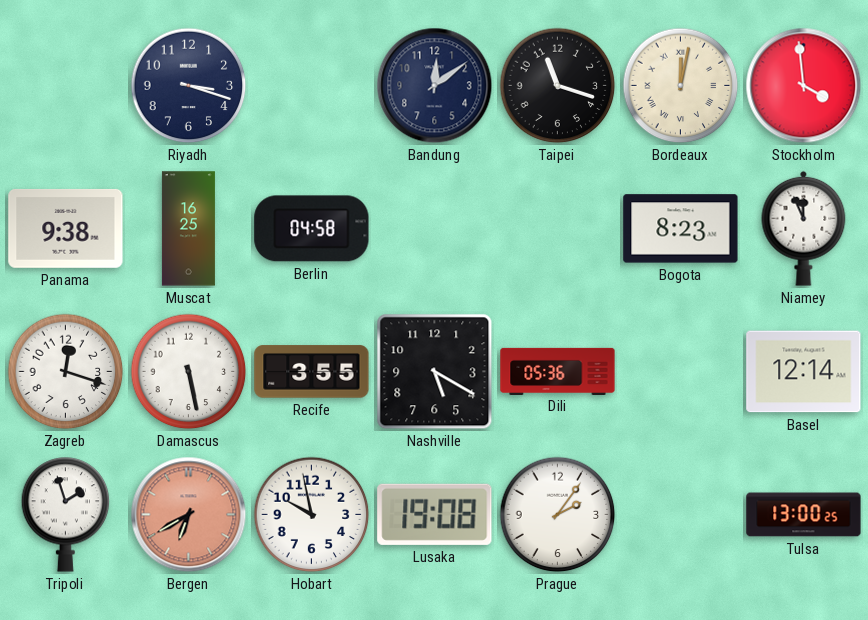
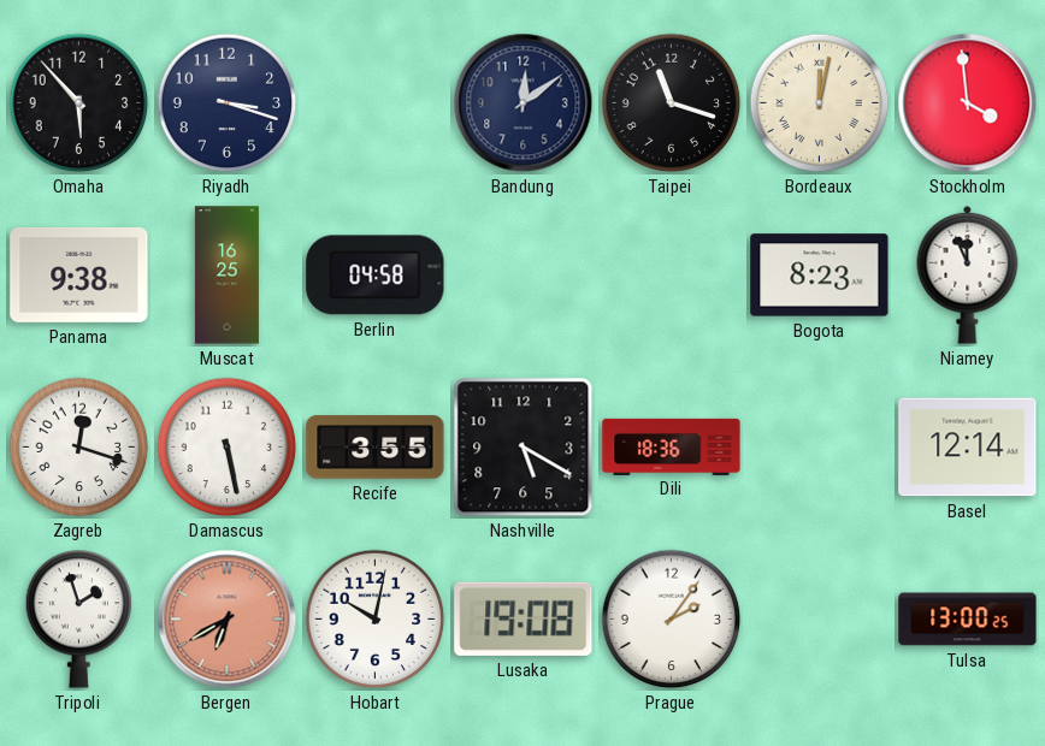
Omaha: none -> 5:53 (79, 103)
Dili: 05:36 -> 18:36 (672, 446)
Hobart: 9:58 -> 10:02 (376, 620)
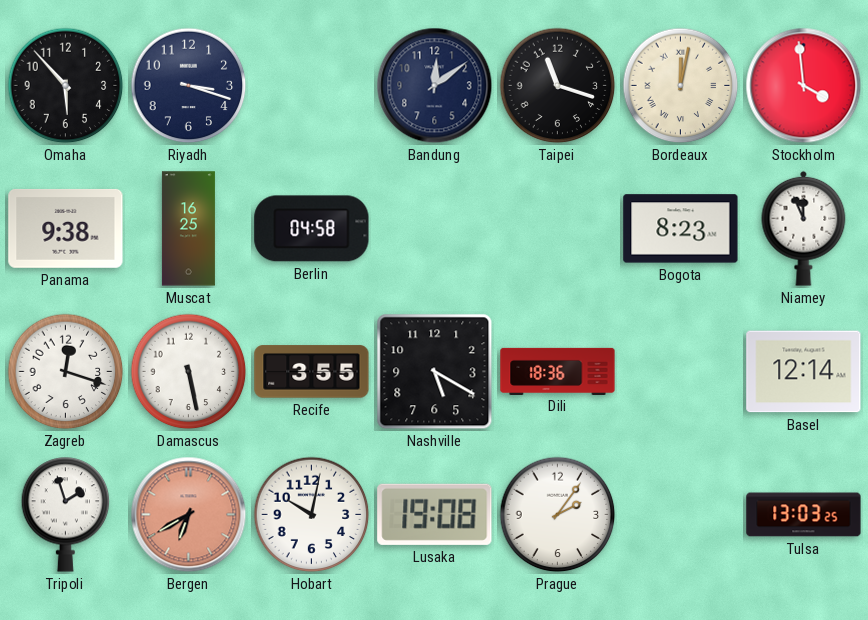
Tulsa: 13:00 -> 13:03 (804, 515)
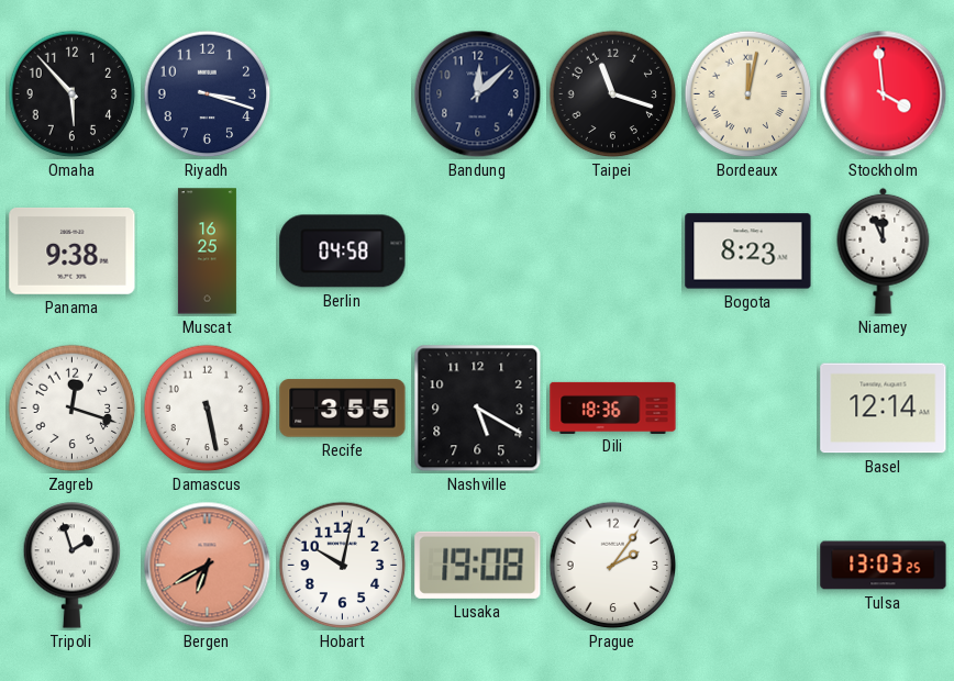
Bandung: 12:09 -> 12:08 (478, 94)
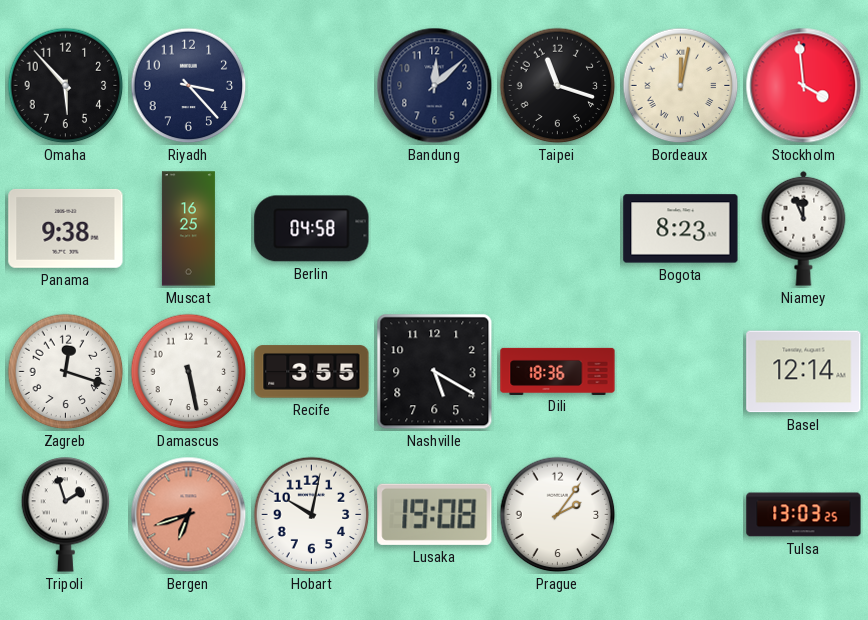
Riyadh: 3:18 -> 3:23 (189, 86)
Bergen: 6:40 -> 6:42 (189, 515)
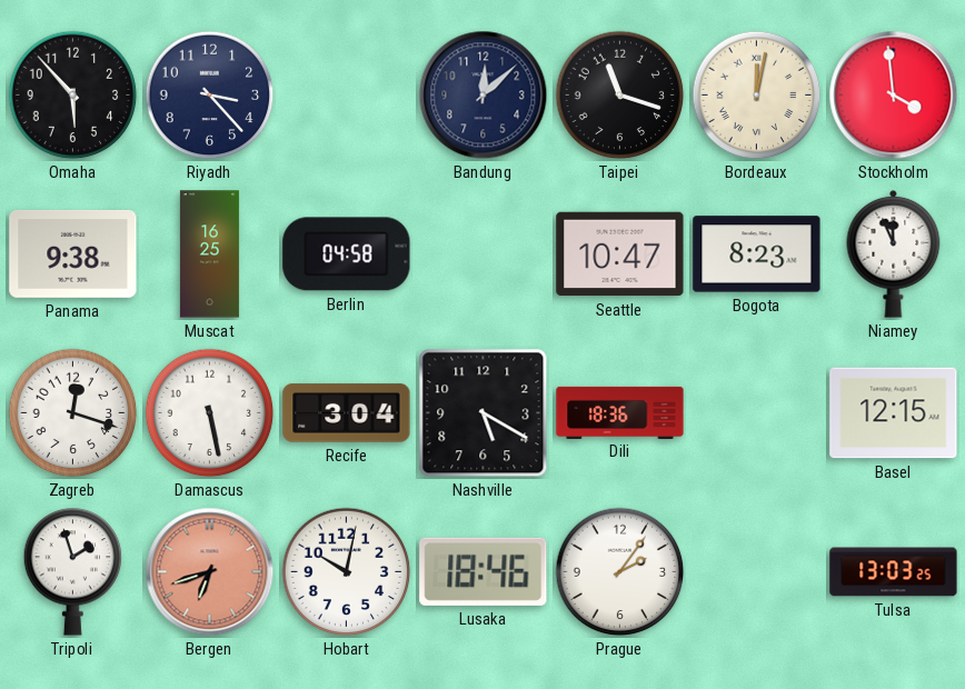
Seattle: none -> 10:47 (620, 254)
Recife: 3:55 -> 3:04 (347, 413)
Basel: 12:14 -> 12:15 (894, 413)
Lusaka: 19:08 -> 18:46 (484, 571)
